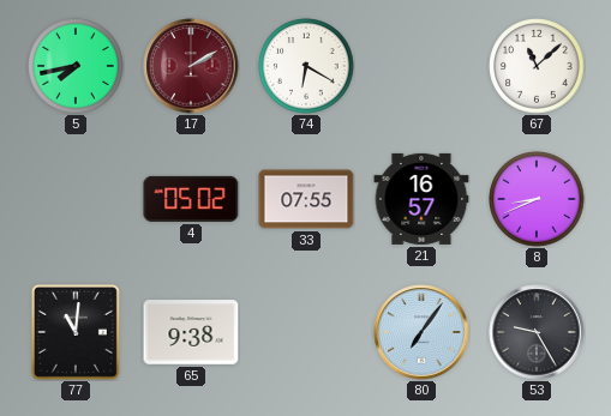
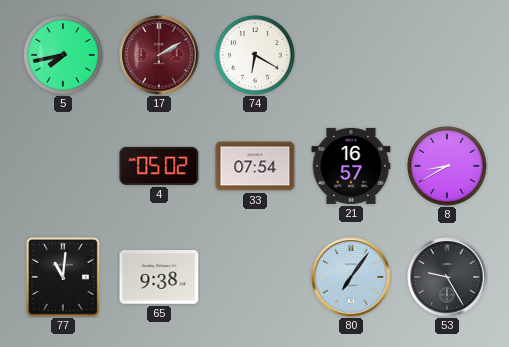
67: 11:08 -> none (537, 66)
33: 07:55 -> 07:54 (255, 166)
8: 8:41 -> 8:40 (447, 166)
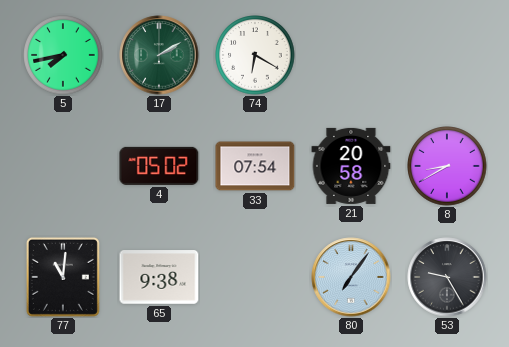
17 dial: burgundy -> green (159, 55)
21: 16:57 -> 20:58 (351, 166)
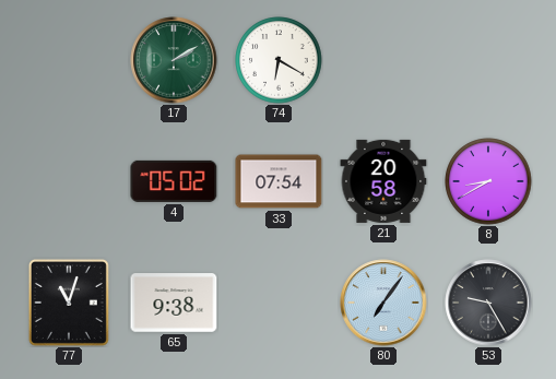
5: 7:43 -> none (63, 55)
77: 11:01 -> 11:03 (69, 303)
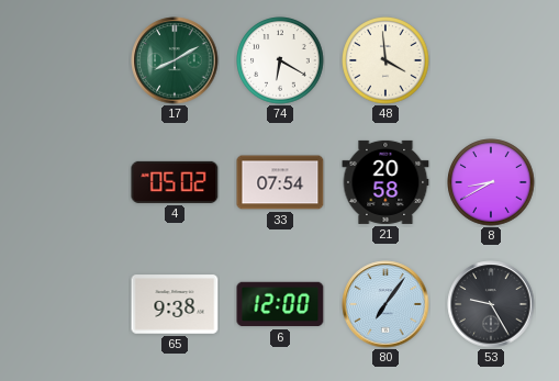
17: 2:10 -> 8:10 (175, 60)
48: none -> 3:59 (385, 60)
77: 11:03 -> none (69, 303)
6: none -> 12:00 (280, 304)
